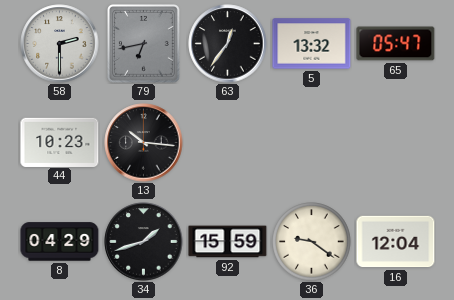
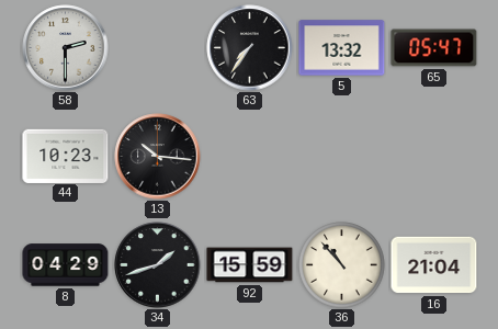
79: 6:43 -> none (144, 44)
63: 12:36 -> 7:36 (250, 48)
36: 9:21 -> 10:53 (342, 265)
16: 12:04 -> 21:04 (434, 265)
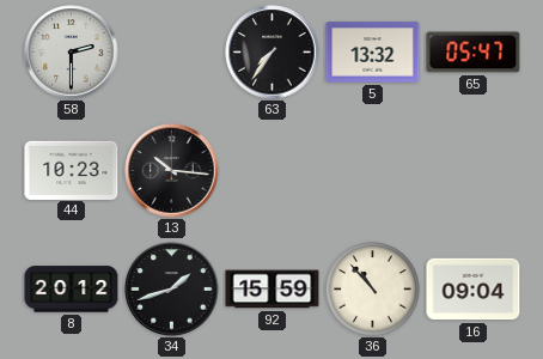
8: 04:29 -> 20:12 (72, 290)
16: 21:04 -> 09:04 (474, 290)
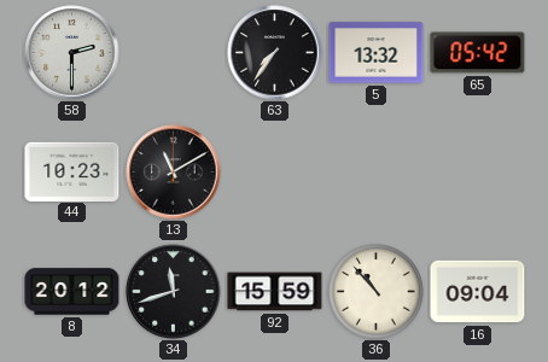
65: 05:47 -> 05:42 (478, 53)
13: 10:16 -> 11:10 (174, 173)
34: 1:42 -> 11:42 (174, 292)
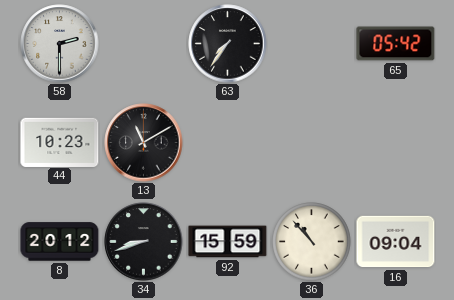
5: 13:32 -> none (377, 53)
34: 11:42 -> 8:42 (144, 242)
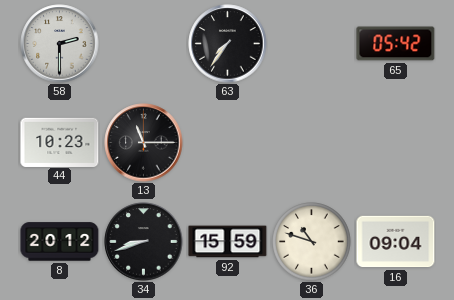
13: 11:10 -> 11:15 (144, 143)
36: 10:53 -> 10:48 (312, 242)
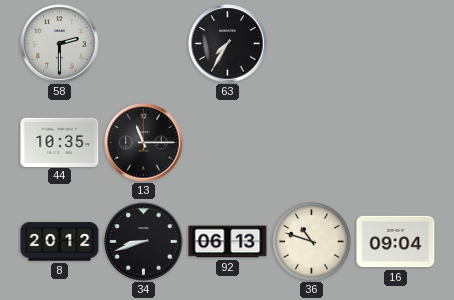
63: 7:36 -> 7:35 (228, 44)
65: 05:42 -> none (396, 44)
44: 10:23 -> 10:35 (60, 142)
92: 15:59 -> 06:13 (228, 242)
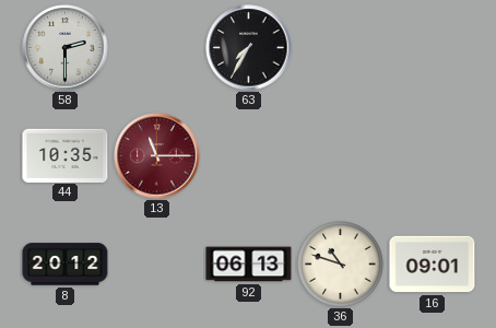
13 dial: black -> burgundy (157, 156)
34: 8:42 -> none (144, 242)
16: 09:04 -> 09:01 (433, 265)
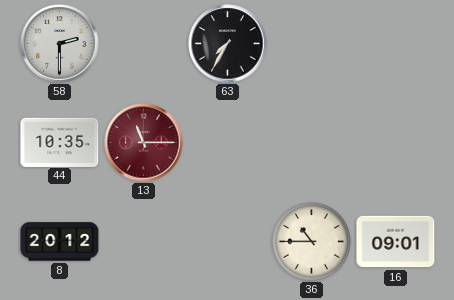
92: 06:13 -> none (249, 265)
36: 10:48 -> 10:45 (312, 242)
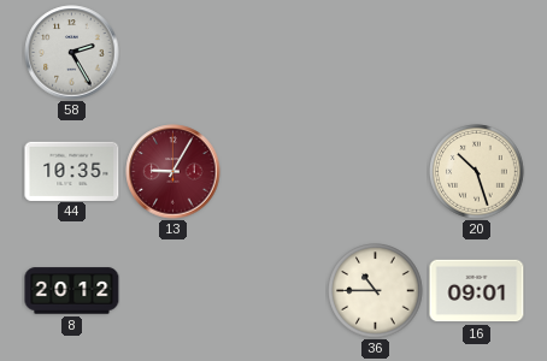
58: 2:30 -> 2:25 (72, 53)
63: 7:35 -> none (228, 44)
13: 11:15 -> 9:05 (173, 172)
20: none -> 10:27 (477, 172)
